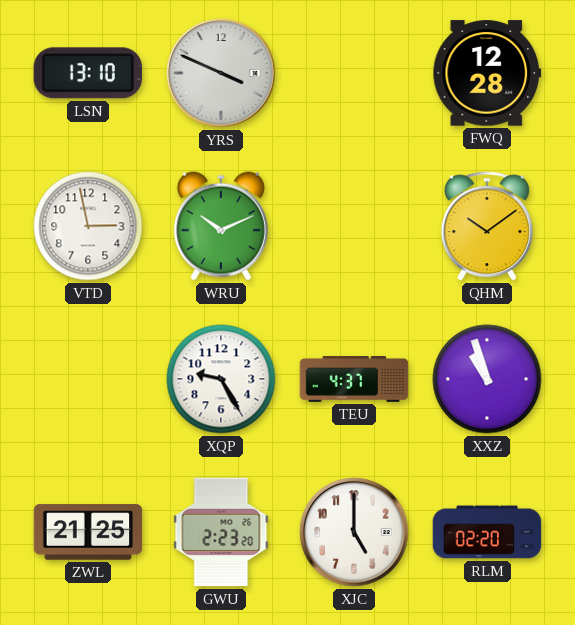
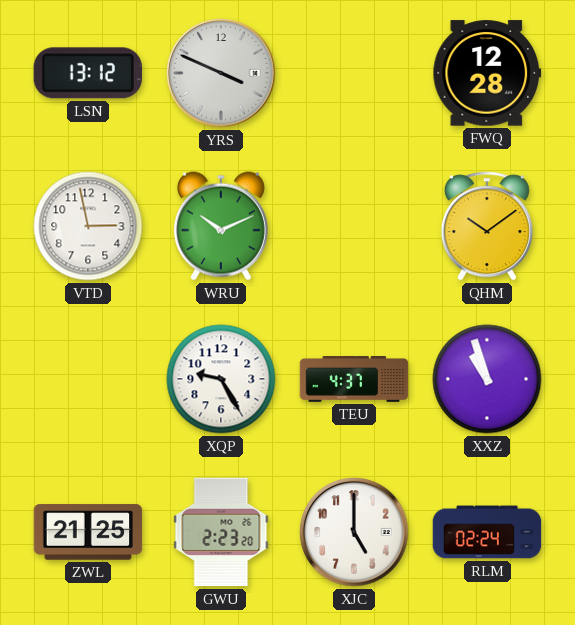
LSN: 13:10 -> 13:12 (88, 73)
RLM: 02:20 -> 02:24 (487, 532)
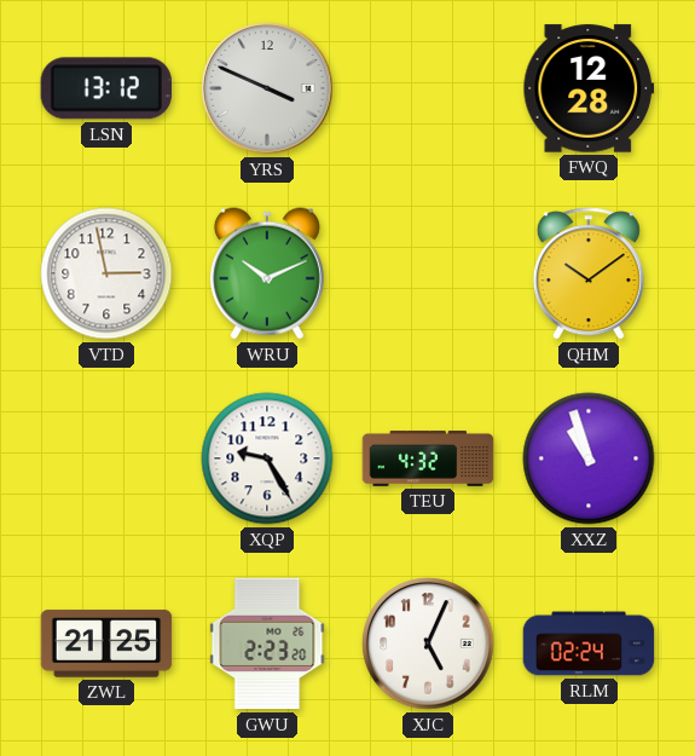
TEU: 4:37 -> 4:32 (428, 458)
XJC: 5:00 -> 5:04 (428, 644)
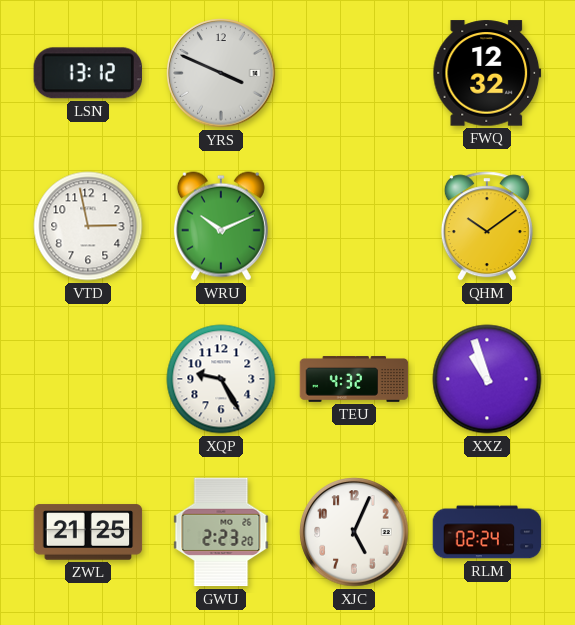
FWQ: 12:28 -> 12:32 (487, 73)
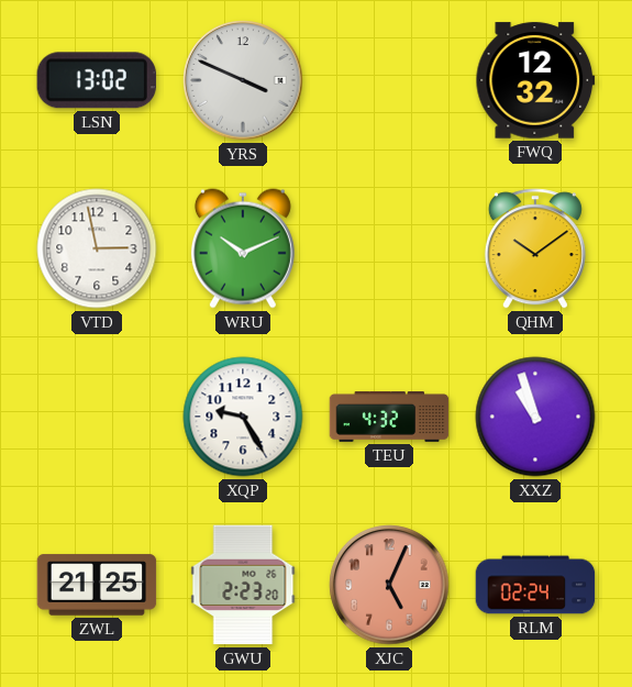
LSN: 13:12 -> 13:02 (97, 80)
XJC dial: white -> salmon (389, 585)
